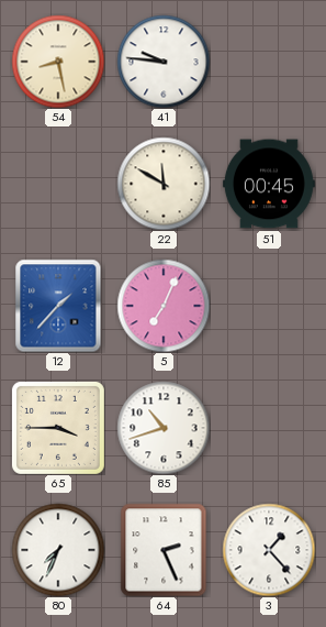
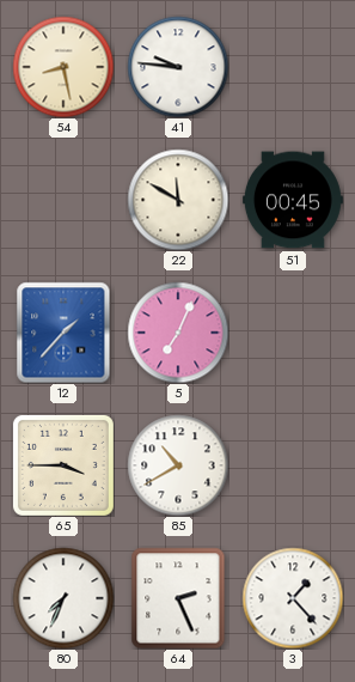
85: 10:42 -> 10:40 (178, 465)
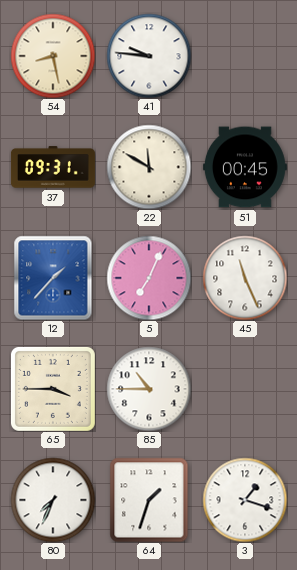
37: none -> 09:31 (53, 167)
45: none -> 11:26 (245, 278)
85: 10:40 -> 10:45 (149, 389)
64: 2:26 -> 1:33 (149, 500)
3: 1:23 -> 1:18 (245, 500)
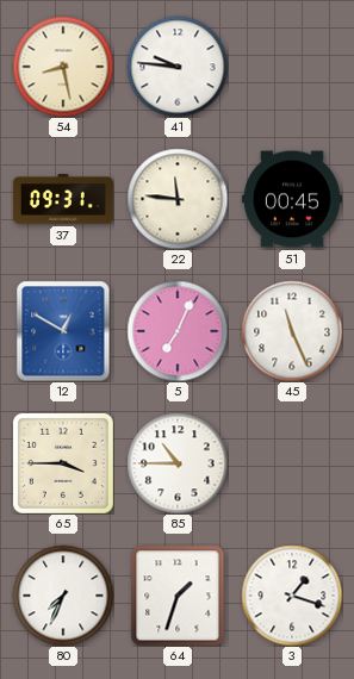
22: 11:50 -> 11:46 (178, 199)
12: 1:37 -> 12:50 (63, 331)
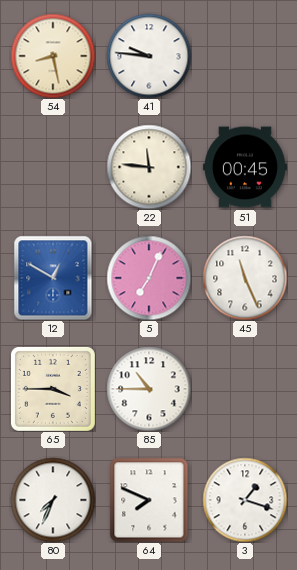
37: 09:31 -> none (63, 199)
64: 1:33 -> 7:49 (149, 500)
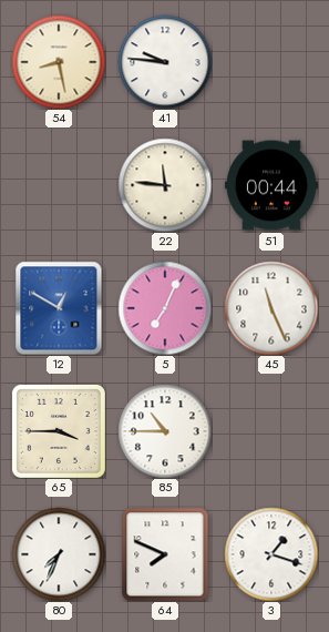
51: 00:45 -> 00:44 (271, 185)
